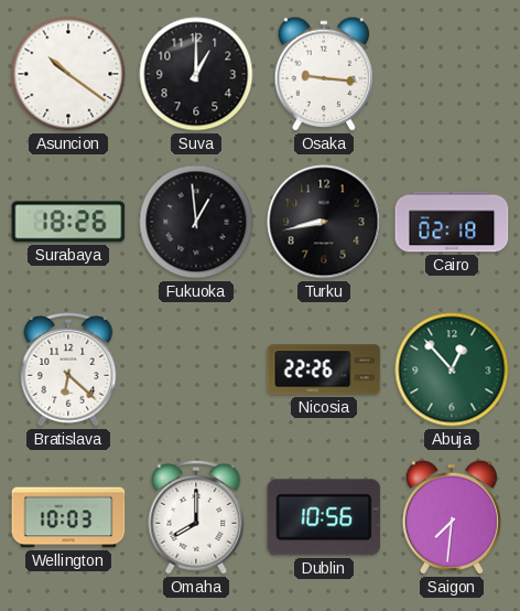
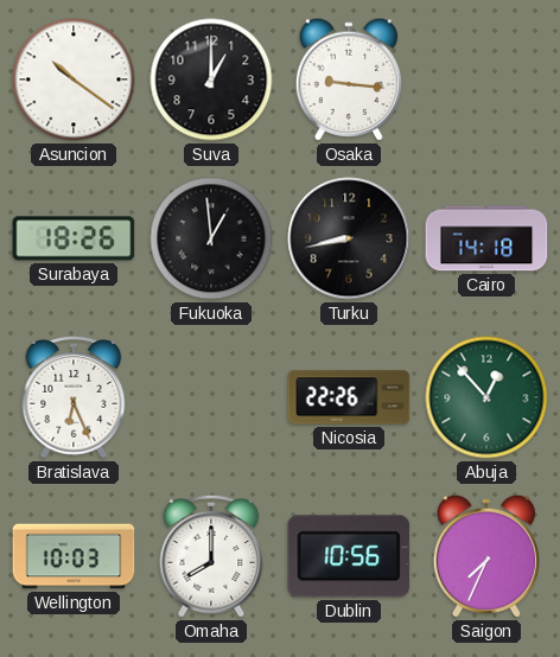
Cairo: 02:18 -> 14:18 (486, 238)
Bratislava: 6:22 -> 6:26 (74, 397)
Saigon: 7:31 -> 7:34 (486, 556)
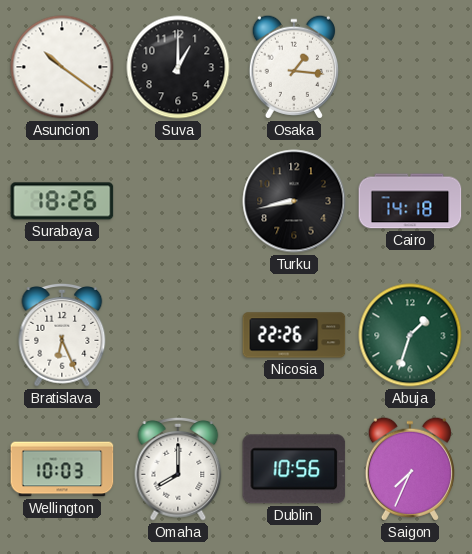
Osaka: 9:16 -> 1:16 (294, 67)
Fukuoka: 12:59 -> none (211, 238)
Abuja: 12:53 -> 1:33 (410, 335)
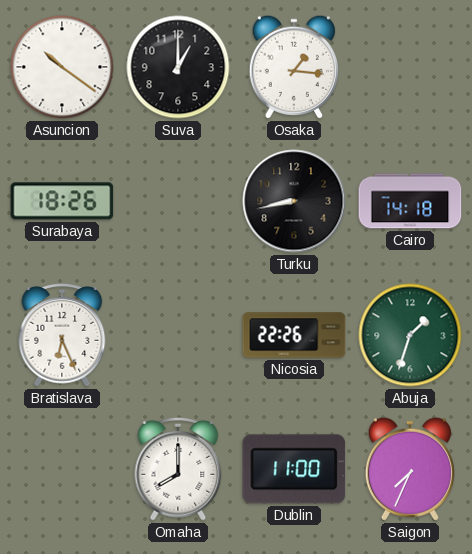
Wellington: 10:03 -> none (62, 469)
Dublin: 10:56 -> 11:00 (294, 469)
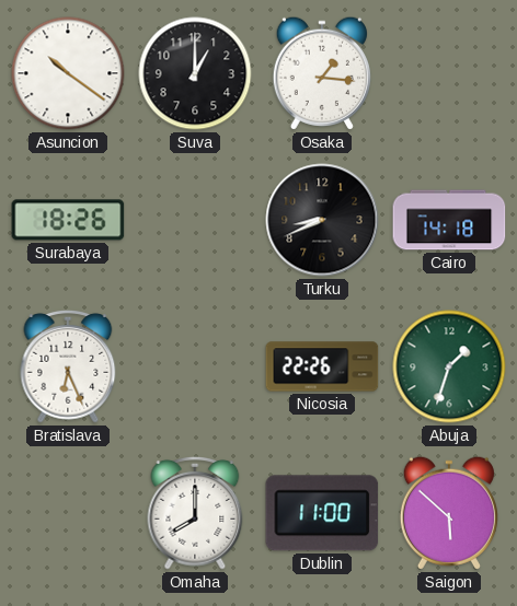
Turku: 8:43 -> 8:41 (322, 220)
Saigon: 7:34 -> 5:52 (449, 513)
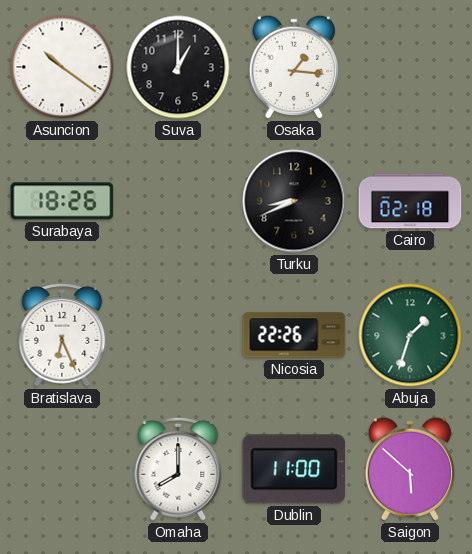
Cairo: 14:18 -> 02:18 (410, 201)
